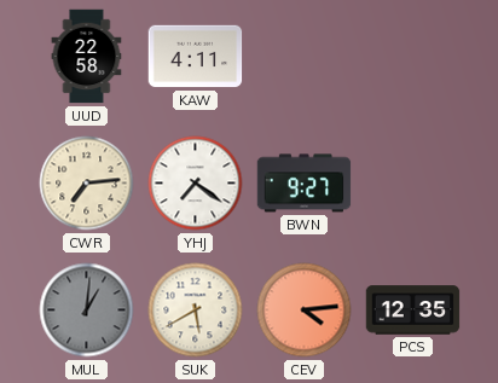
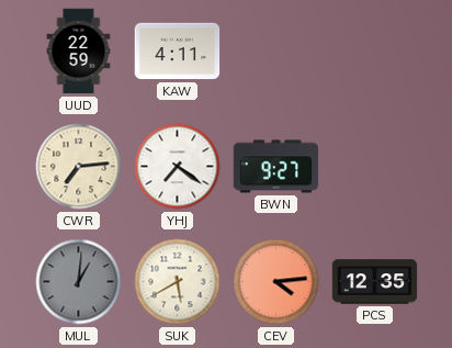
UUD: 22:58 -> 22:59 (79, 52)
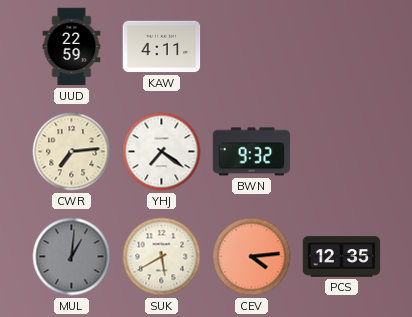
BWN: 9:27 -> 9:32 (252, 152)
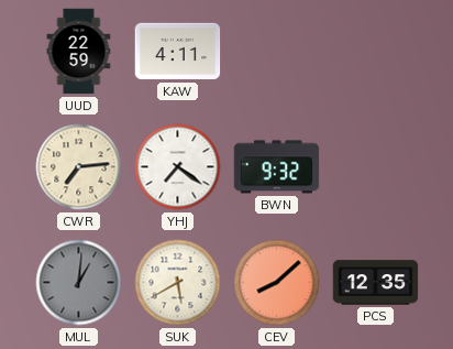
CEV: 4:14 -> 8:08 (277, 283)
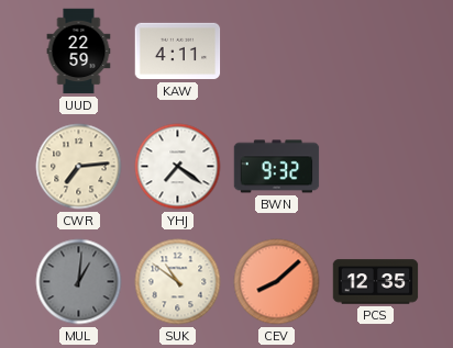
SUK: 5:40 -> 10:51 (178, 282)
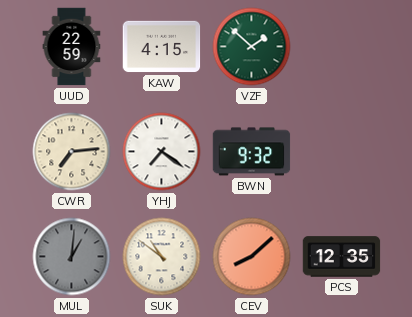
KAW: 4:11 -> 4:15 (162, 47)
VZF: none -> 1:52 (252, 47)
